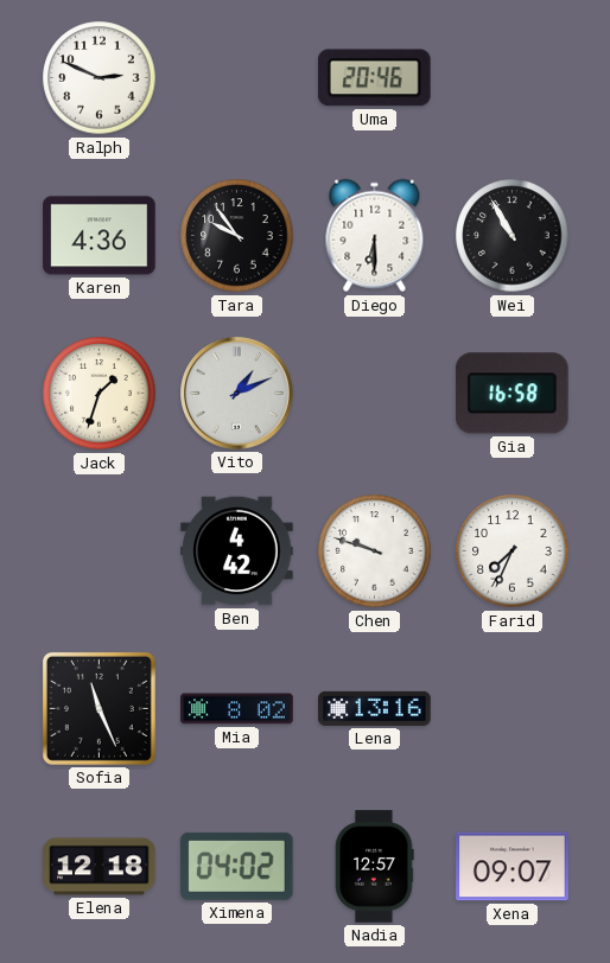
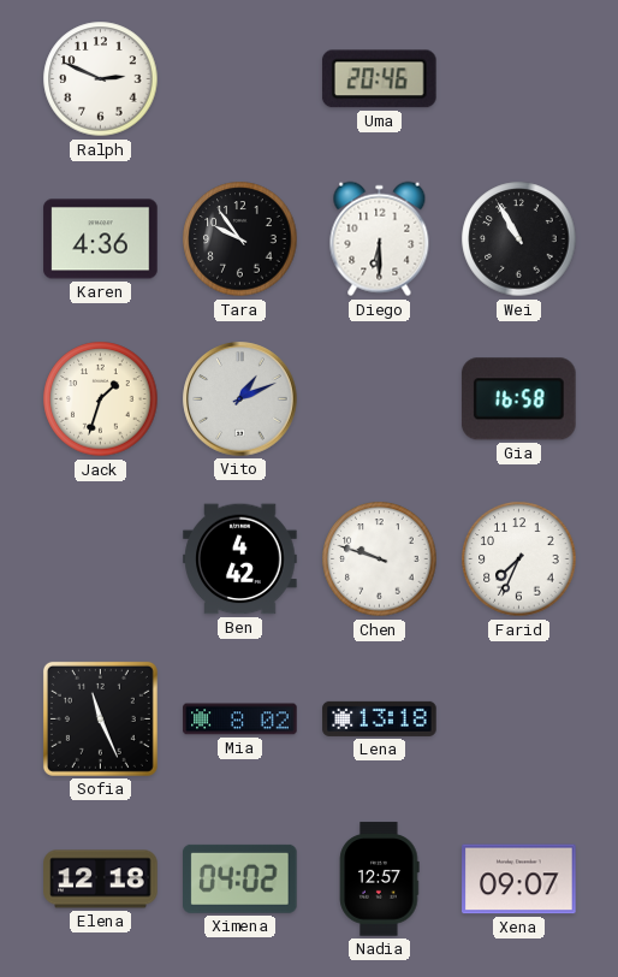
Lena: 13:16 -> 13:18 (380, 718)
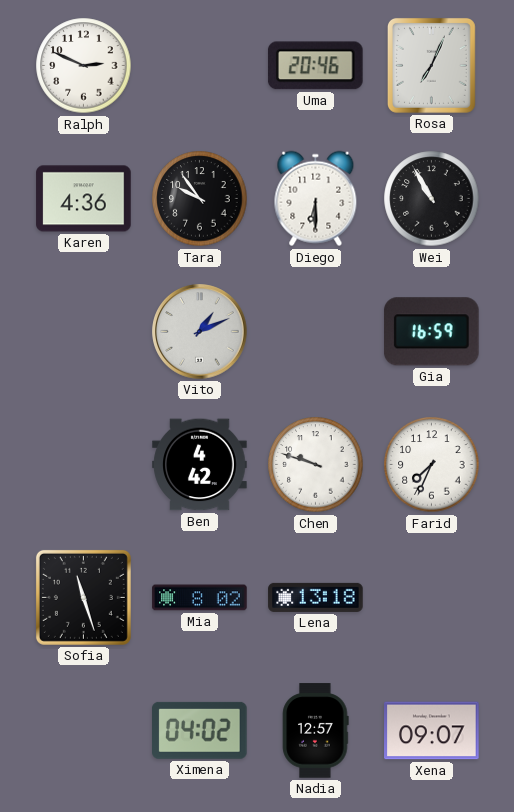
Rosa: none -> 7:04 (431, 65)
Jack: 1:33 -> none (101, 399)
Gia: 16:58 -> 16:59 (432, 332)
Sofia: 11:26 -> 11:27 (83, 597)
Elena: 12:18 -> none (101, 880)
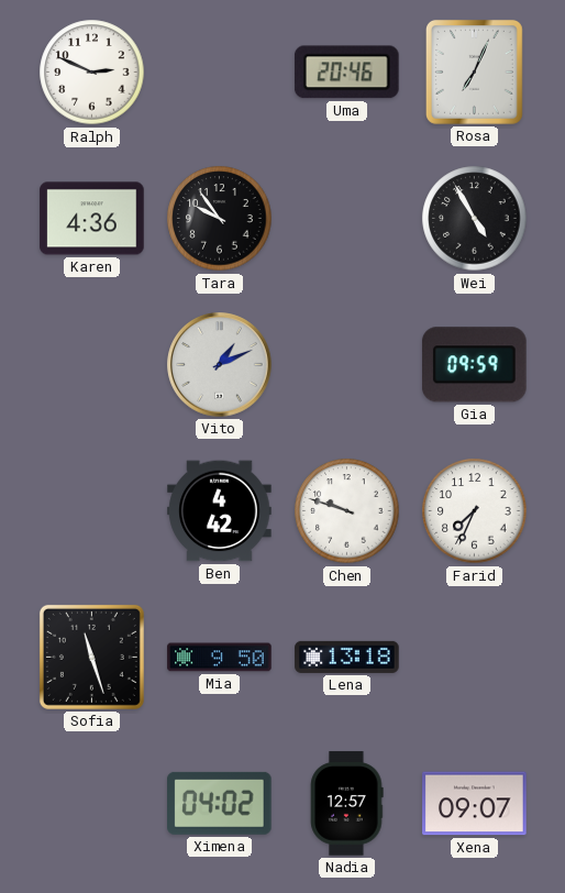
Diego: 6:30 -> none (316, 199)
Wei: 10:55 -> 4:55 (475, 219)
Gia: 16:59 -> 09:59 (475, 365)
Mia: 8:02 -> 9:50 (220, 658)
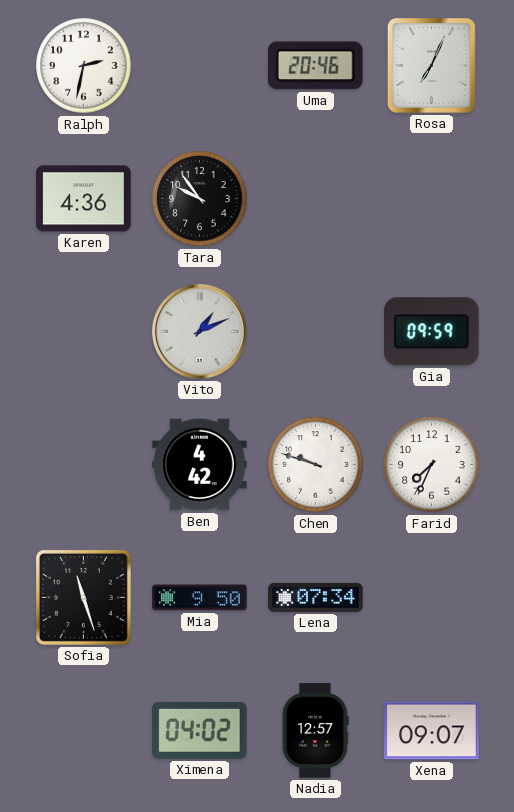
Ralph: 2:49 -> 2:32 (84, 66)
Wei: 4:55 -> none (475, 219)
Lena: 13:18 -> 07:34 (316, 597)
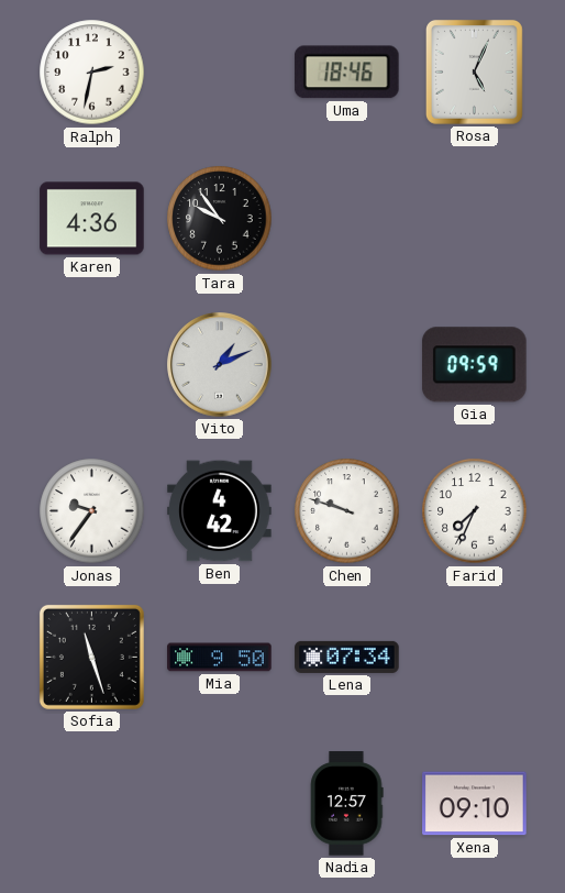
Uma: 20:46 -> 18:46 (346, 73)
Rosa: 7:04 -> 5:04 (474, 71)
Jonas: none -> 9:36 (92, 511)
Ximena: 04:02 -> none (200, 730)
Xena: 09:07 -> 09:10 (475, 804)
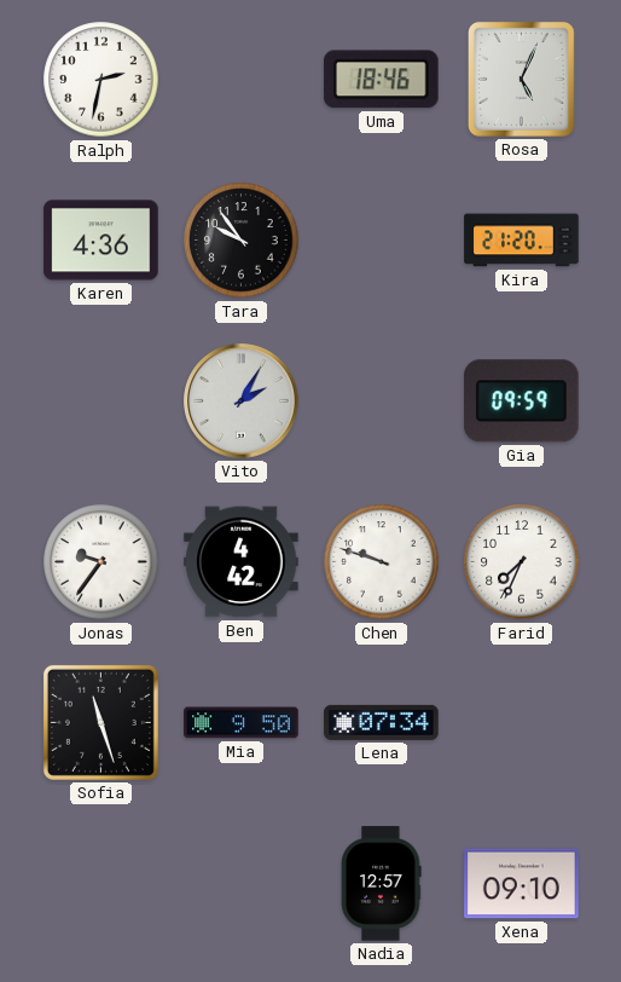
Kira: none -> 21:20 (522, 241)
Vito: 1:11 -> 2:05 (242, 402)
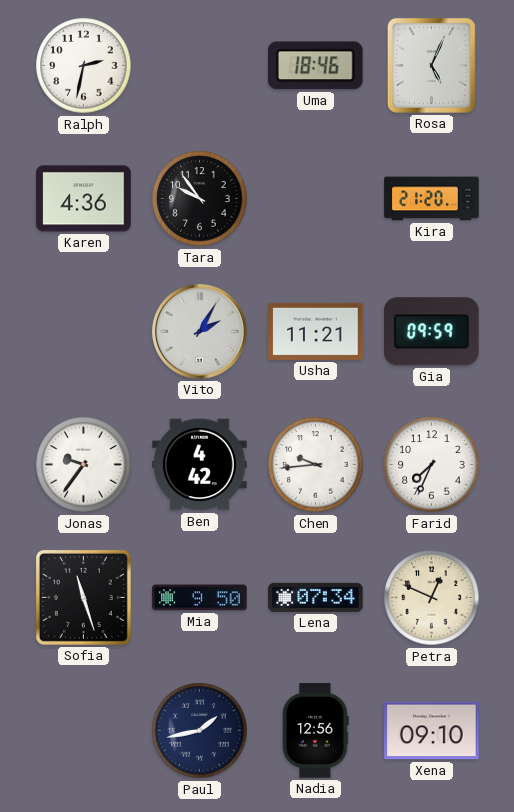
Usha: none -> 11:21 (316, 331)
Chen: 9:48 -> 9:44 (316, 465)
Petra: none -> 12:49 (432, 598)
Paul: none -> 1:43 (200, 731)
Nadia: 12:57 -> 12:56 (316, 731)
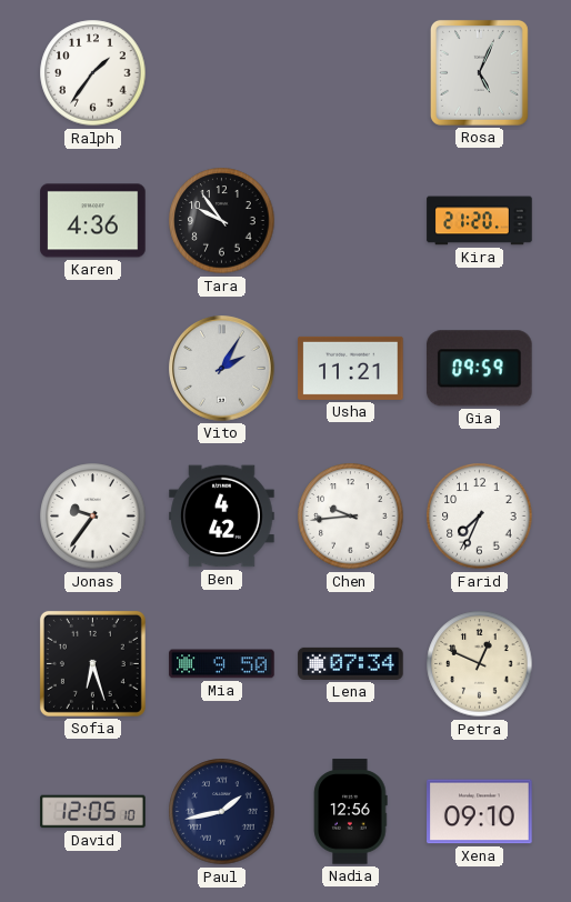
Ralph: 2:32 -> 1:36 (93, 73)
Uma: 18:46 -> none (315, 66)
Sofia: 11:27 -> 6:27 (92, 663)
David: none -> 12:05 (93, 812)
